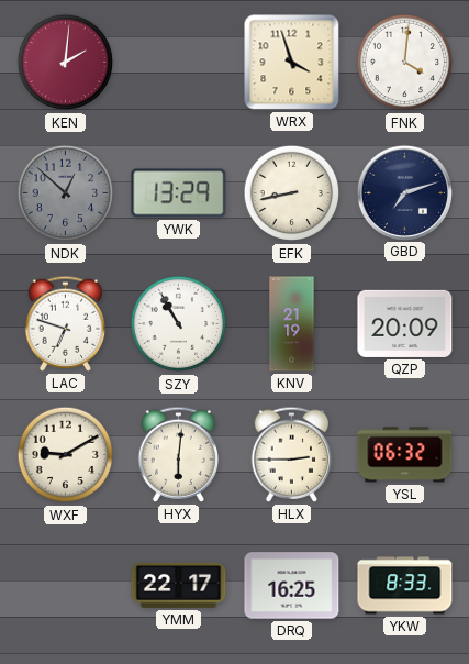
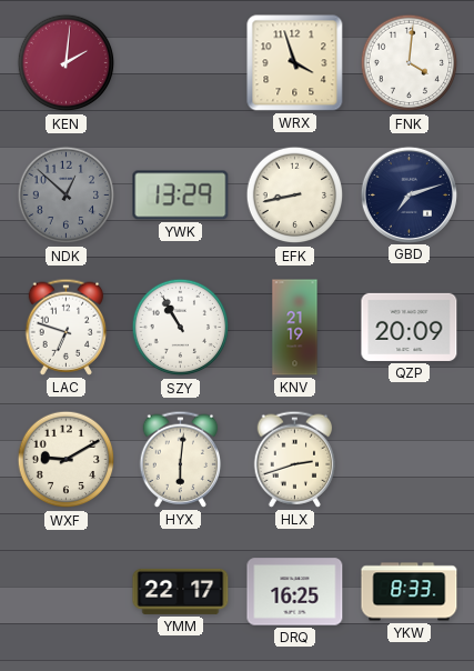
HLX: 2:45 -> 2:42 (295, 459)
YSL: 06:32 -> none (405, 455)
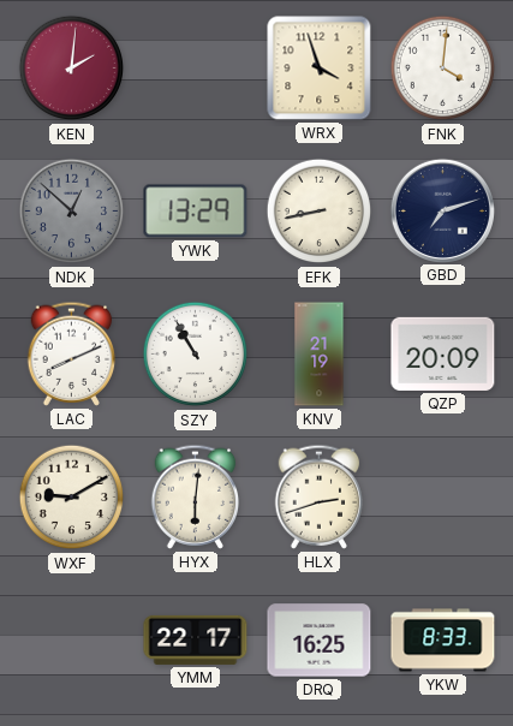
LAC: 6:48 -> 8:11 (72, 353)
